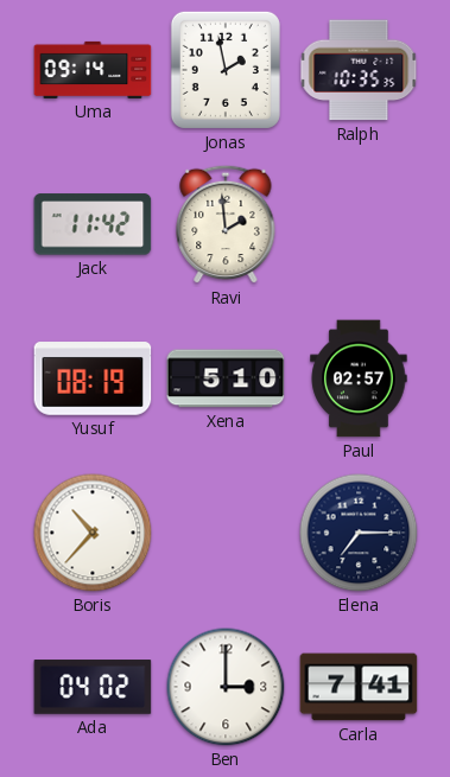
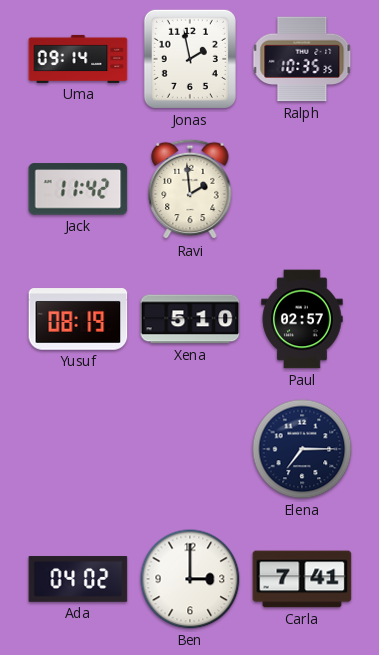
Boris: 10:37 -> none (93, 533)
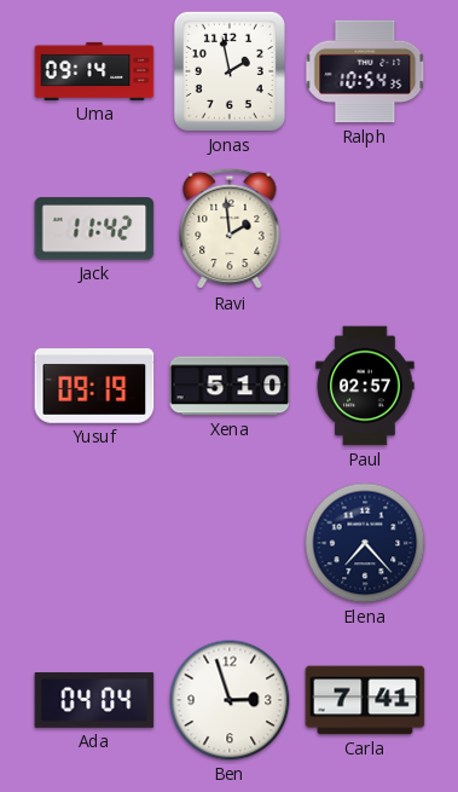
Ralph: 10:35 -> 10:54 (365, 71)
Yusuf: 08:19 -> 09:19 (94, 386)
Elena: 7:15 -> 7:23 (365, 543)
Ada: 04:02 -> 04:04 (94, 700)
Ben: 3:00 -> 2:57 (230, 700)
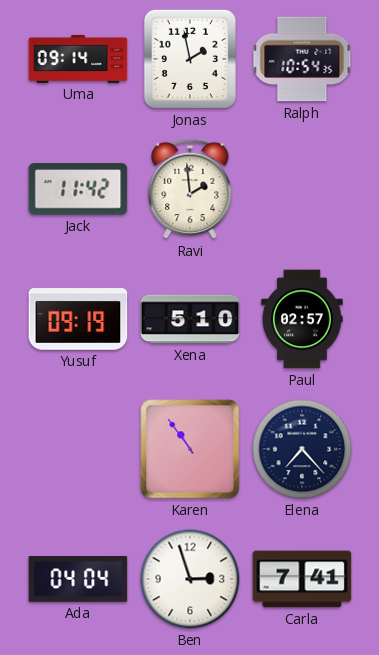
Karen: none -> 10:54 (190, 449)
